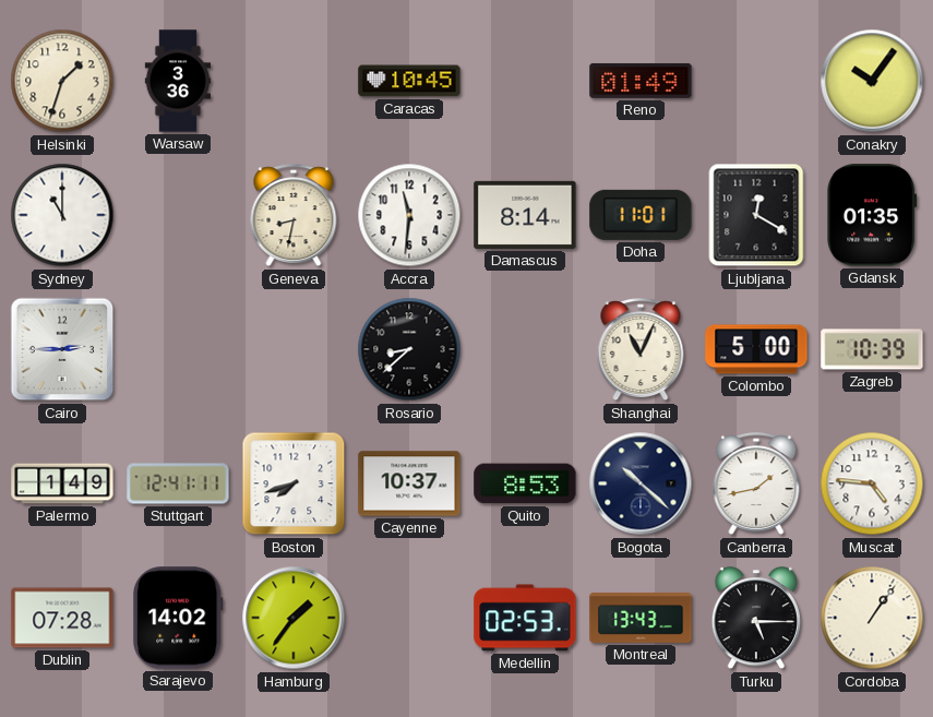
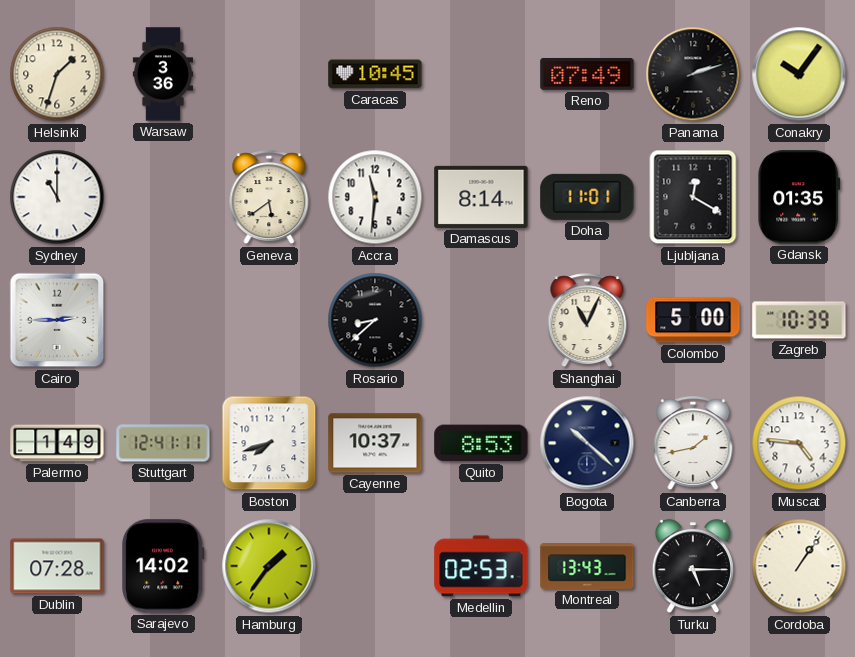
Reno: 01:49 -> 07:49 (587, 74)
Panama: none -> 2:12 (693, 74)
Geneva: 8:32 -> 5:39 (269, 198)
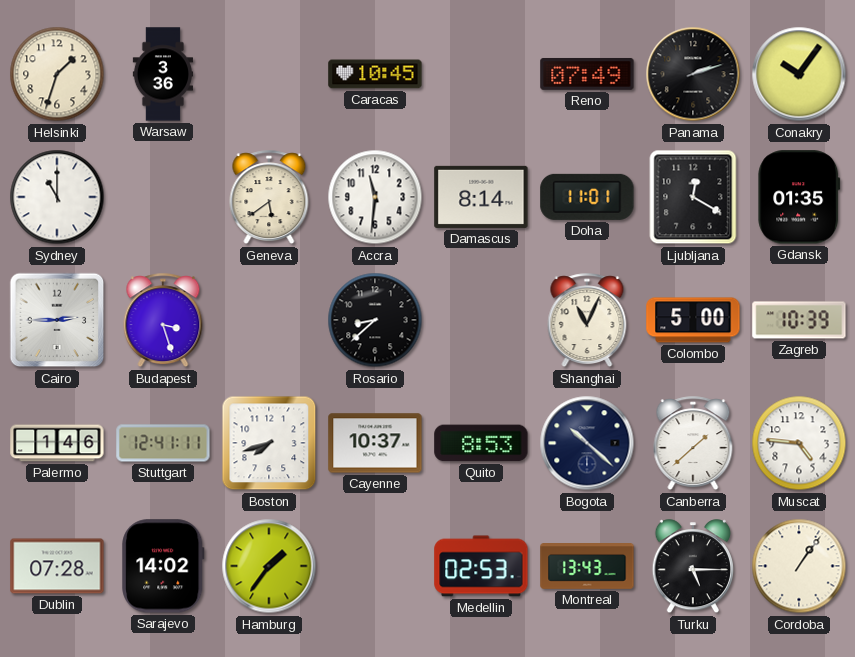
Budapest: none -> 3:27 (163, 321)
Palermo: 1:49 -> 1:46 (57, 443)
Canberra: 1:43 -> 1:38 (693, 444)
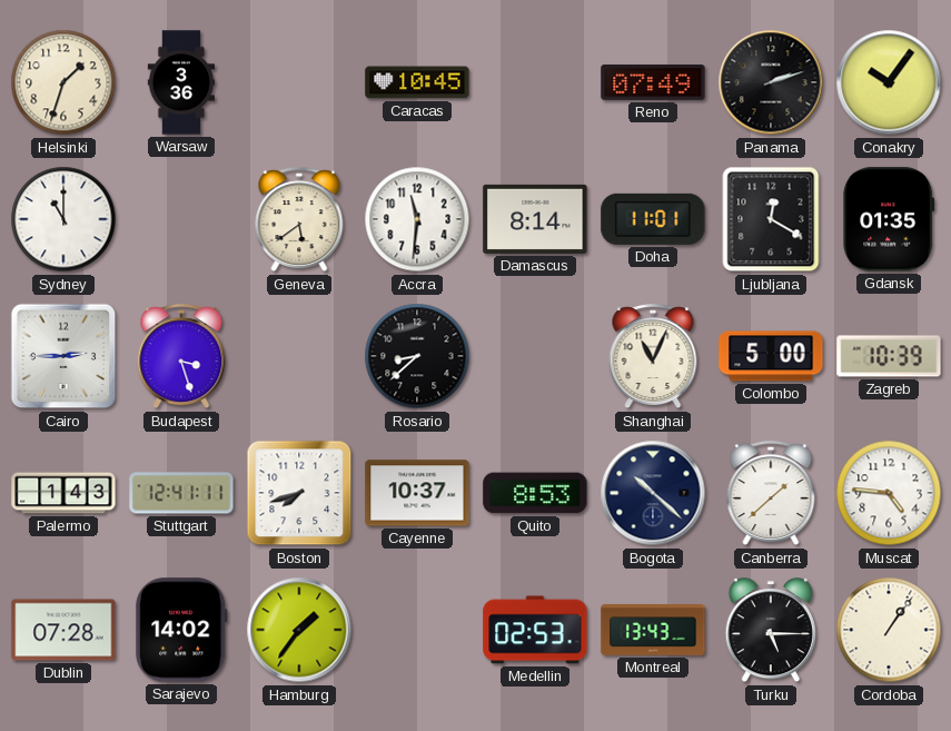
Palermo: 1:46 -> 1:43 (63, 493)
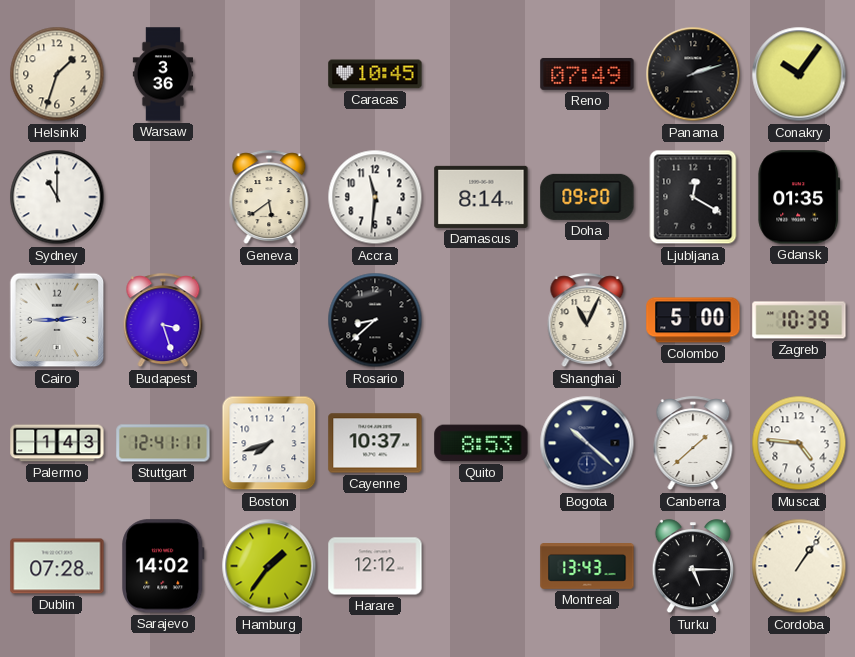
Doha: 11:01 -> 09:20 (587, 197)
Harare: none -> 12:12 (375, 566)
Medellin: 02:53 -> none (535, 630)
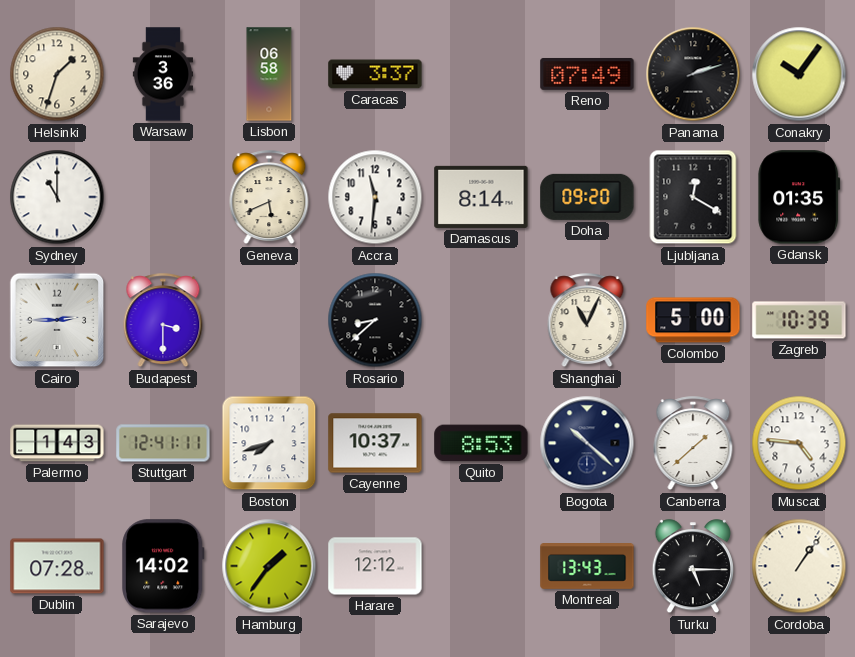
Lisbon: none -> 06:58 (269, 74)
Caracas: 10:45 -> 3:37 (375, 74)
Geneva: 5:39 -> 5:41 (269, 198)
Budapest: 3:27 -> 3:30 (163, 321)
